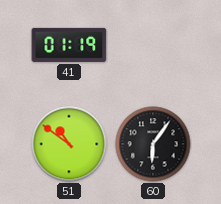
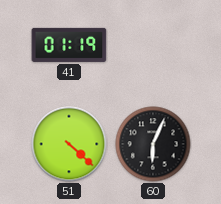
51: 10:51 -> 4:22 (69, 144)
60: 6:06 -> 6:04 (153, 144)
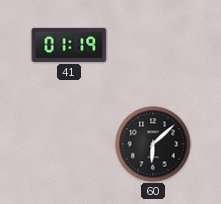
51: 4:22 -> none (69, 144)
60: 6:04 -> 6:08 (153, 144)
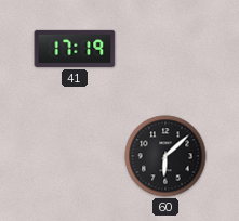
41: 01:19 -> 17:19 (75, 49)
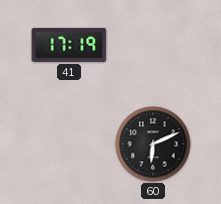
60: 6:08 -> 6:11 (153, 144)
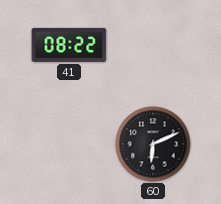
41: 17:19 -> 08:22 (69, 45)
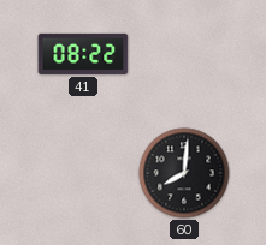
60: 6:11 -> 8:01 (184, 173)
